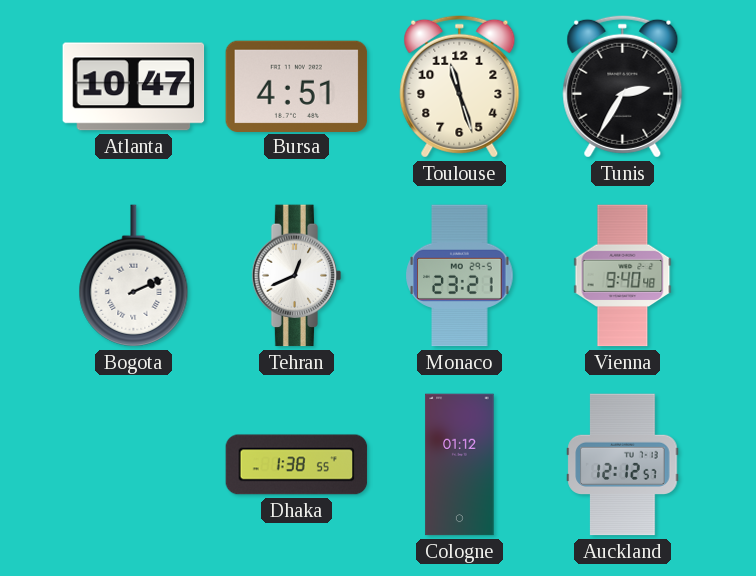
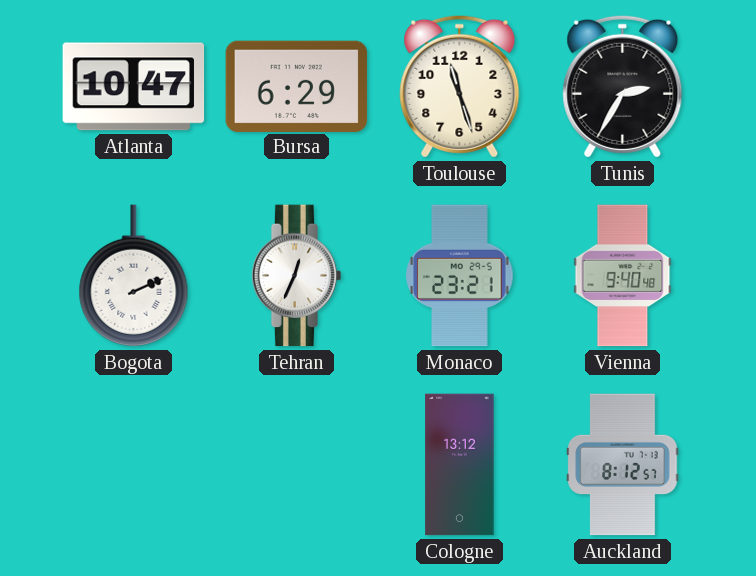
Bursa: 4:51 -> 6:29 (297, 86)
Tehran: 12:41 -> 12:34 (297, 276)
Dhaka: 1:38 -> none (297, 465)
Cologne: 01:12 -> 13:12 (460, 465)
Auckland: 12:12 -> 8:12 (623, 465)
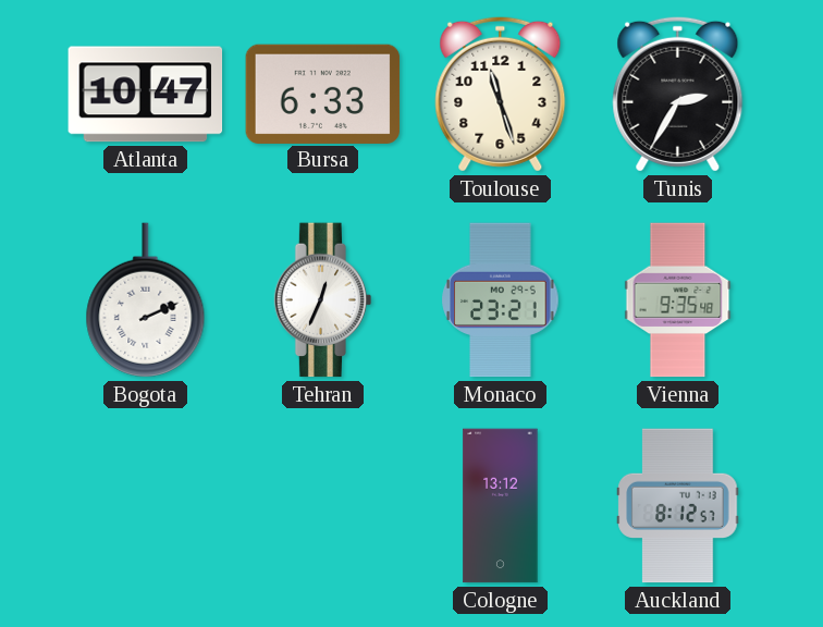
Bursa: 6:29 -> 6:33 (323, 94)
Vienna: 9:40 -> 9:35 (678, 300)
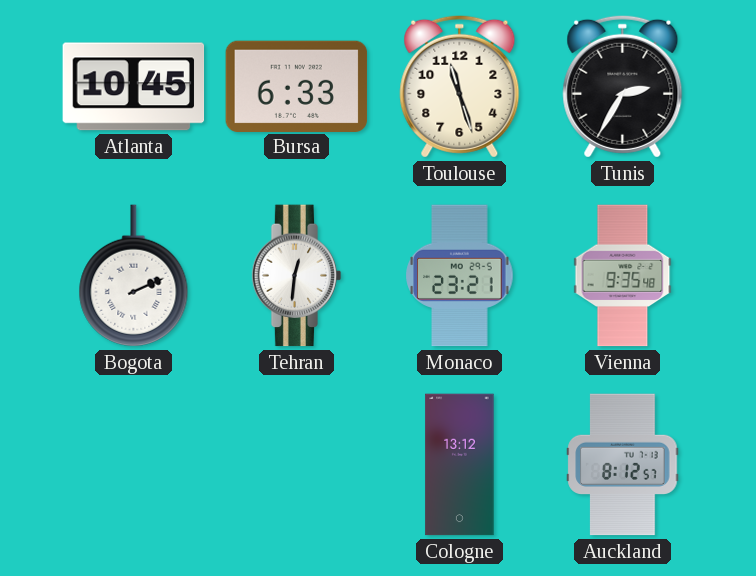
Atlanta: 10:47 -> 10:45 (134, 87)
Tehran: 12:34 -> 12:31 (297, 276)
